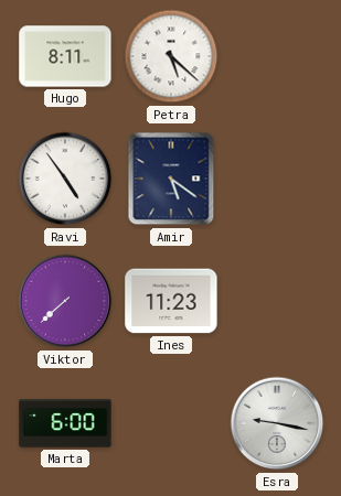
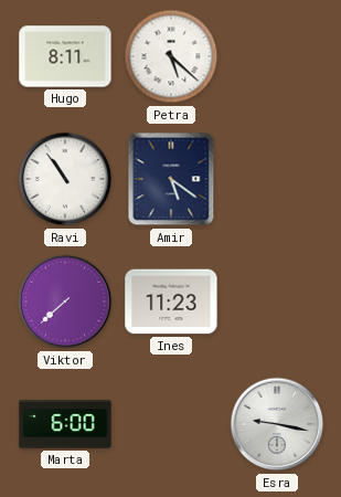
Ravi: 4:54 -> 10:54 (65, 179)
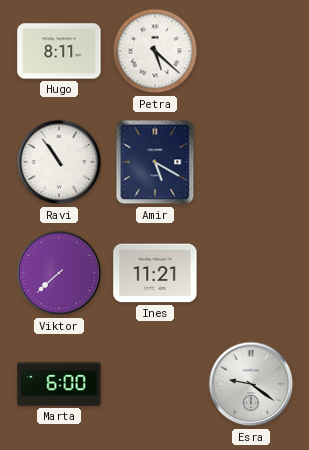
Amir: 5:21 -> 5:20 (155, 162)
Ines: 11:23 -> 11:21 (155, 273)
Esra: 9:17 -> 9:21 (251, 384)
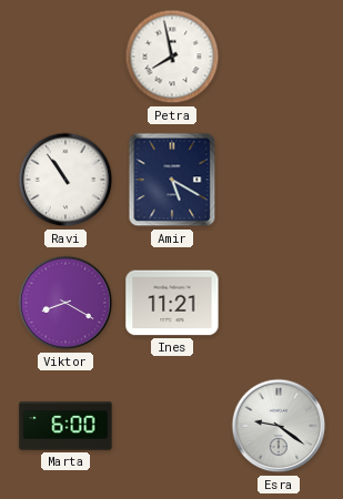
Hugo: 8:11 -> none (59, 51)
Petra: 5:22 -> 7:58 (172, 57)
Viktor: 7:38 -> 8:20 (65, 303)
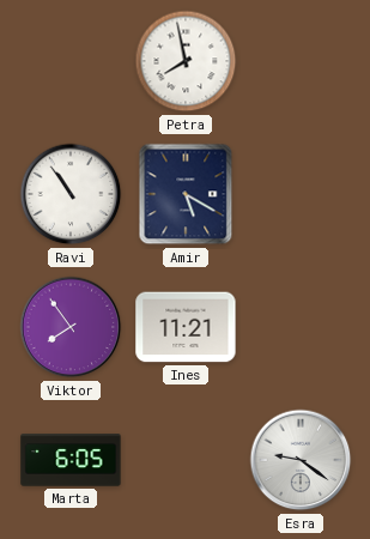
Viktor: 8:20 -> 7:54 (71, 327)
Marta: 6:00 -> 6:05 (71, 460)
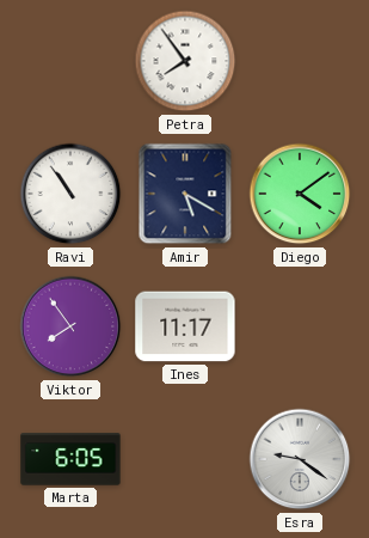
Petra: 7:58 -> 7:54 (185, 61)
Diego: none -> 4:09 (300, 194)
Ines: 11:21 -> 11:17 (185, 326)
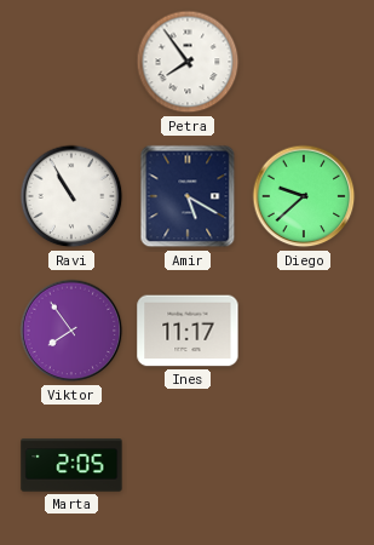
Ravi: 10:54 -> 10:55 (71, 196)
Diego: 4:09 -> 9:38 (304, 196)
Marta: 6:05 -> 2:05 (71, 465)
Esra: 9:21 -> none (300, 459)
